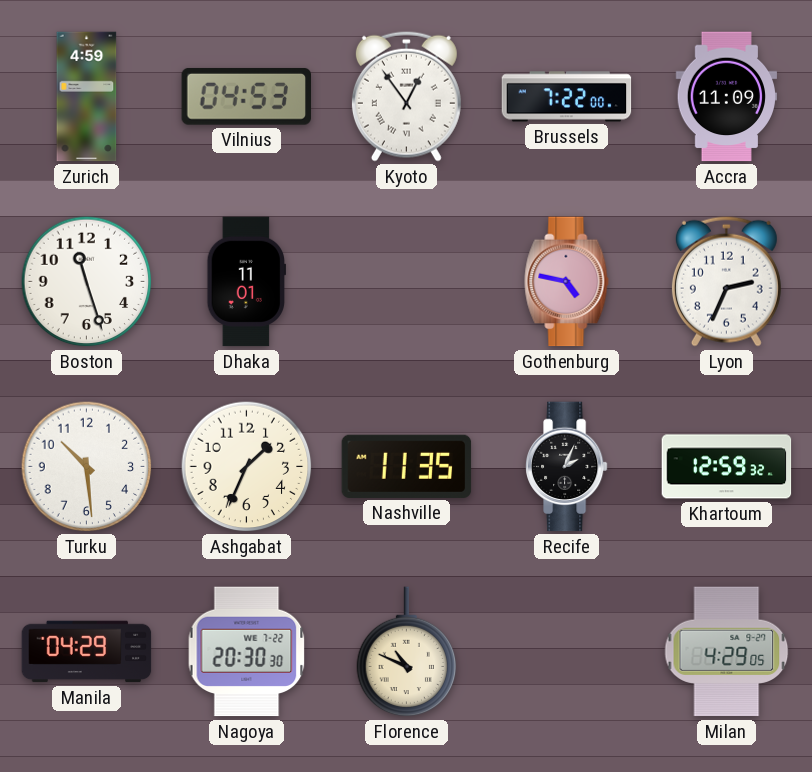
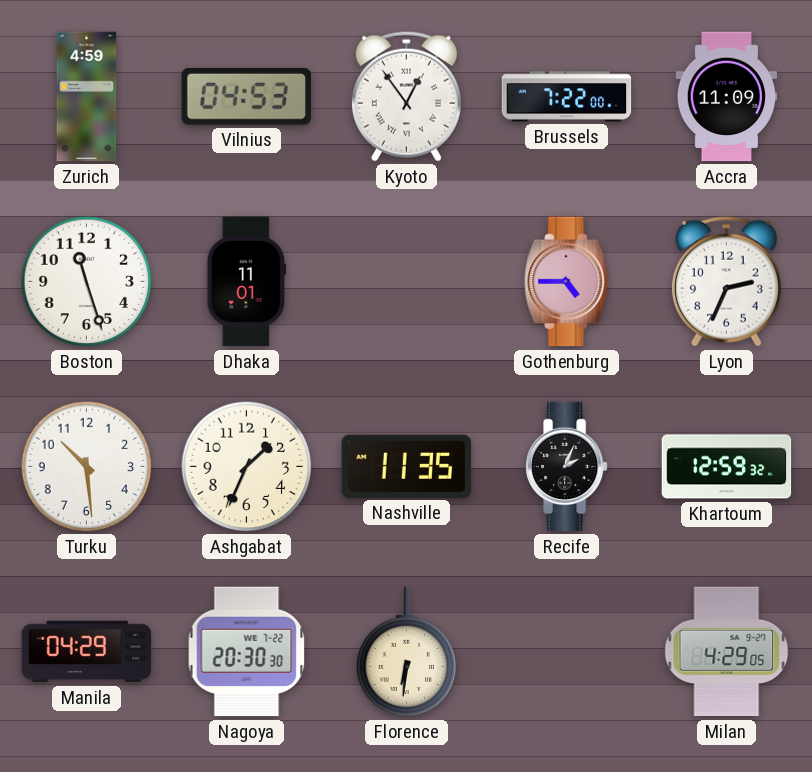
Gothenburg: 4:47 -> 4:45 (567, 282)
Florence: 10:49 -> 6:31 (407, 652)
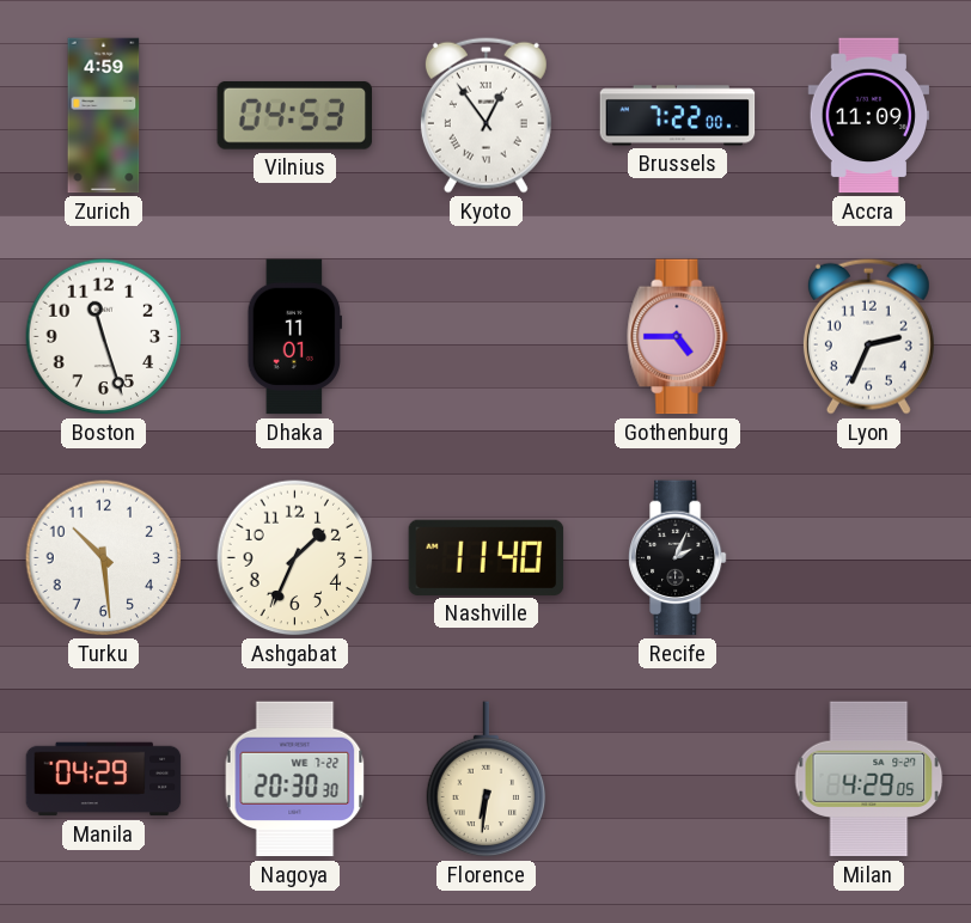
Nashville: 11:35 -> 11:40 (487, 557)
Khartoum: 12:59 -> none (727, 467)
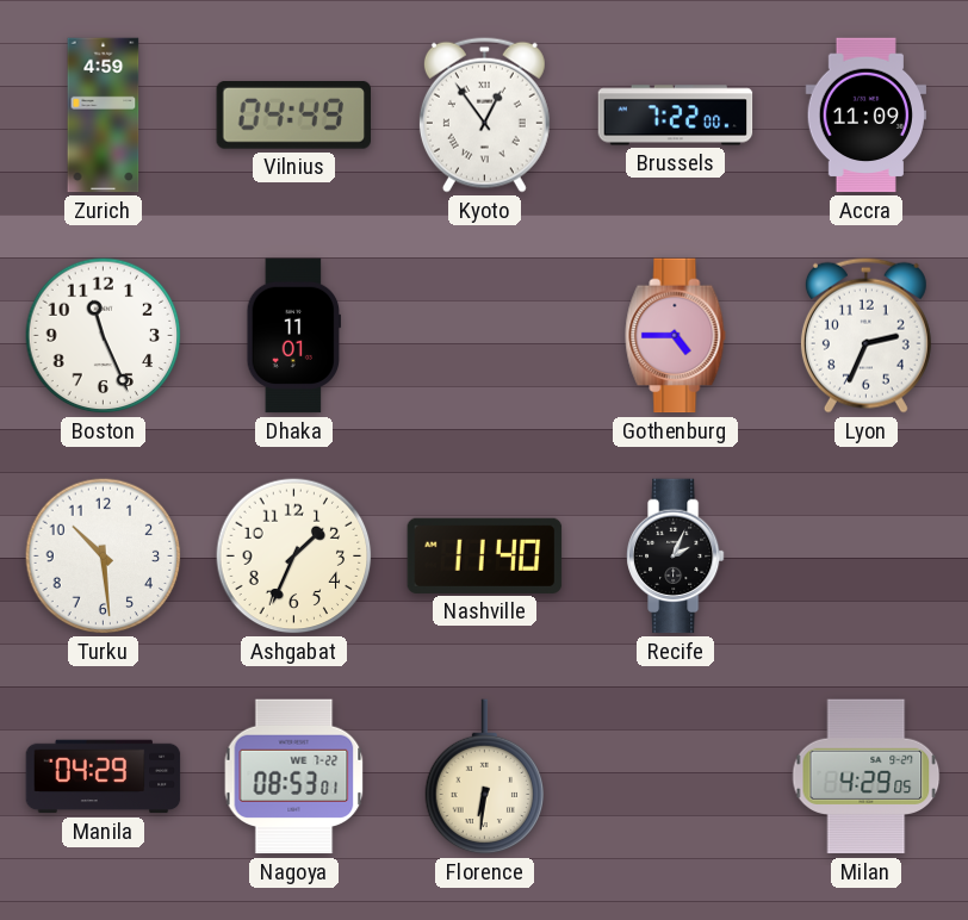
Vilnius: 04:53 -> 04:49 (293, 114)
Boston: 11:27 -> 11:26 (104, 336)
Nagoya: 20:30 -> 08:53 (294, 777)
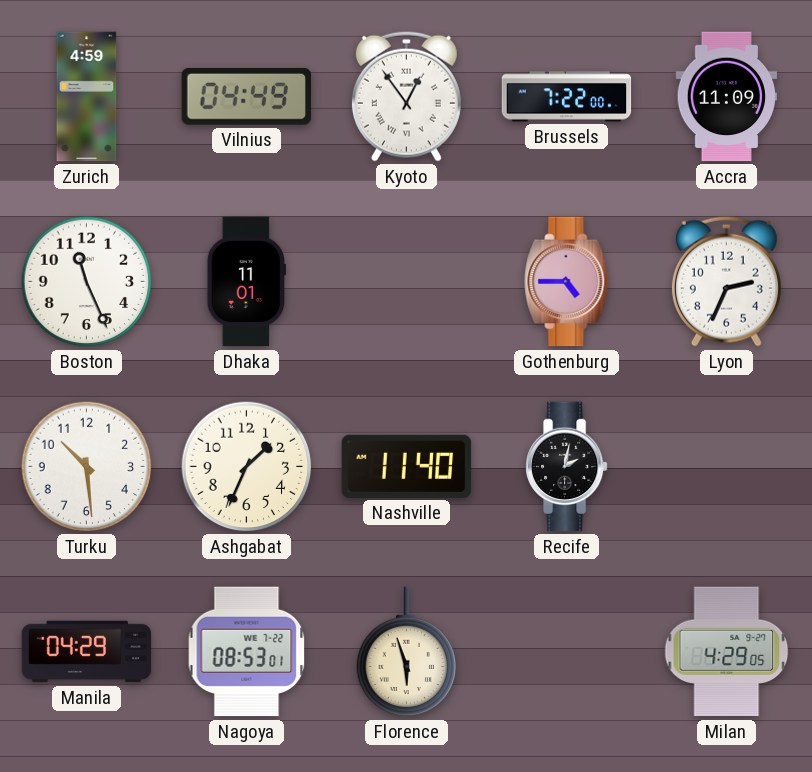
Recife: 2:04 -> 2:02 (566, 467)
Florence: 6:31 -> 5:57 (407, 652)
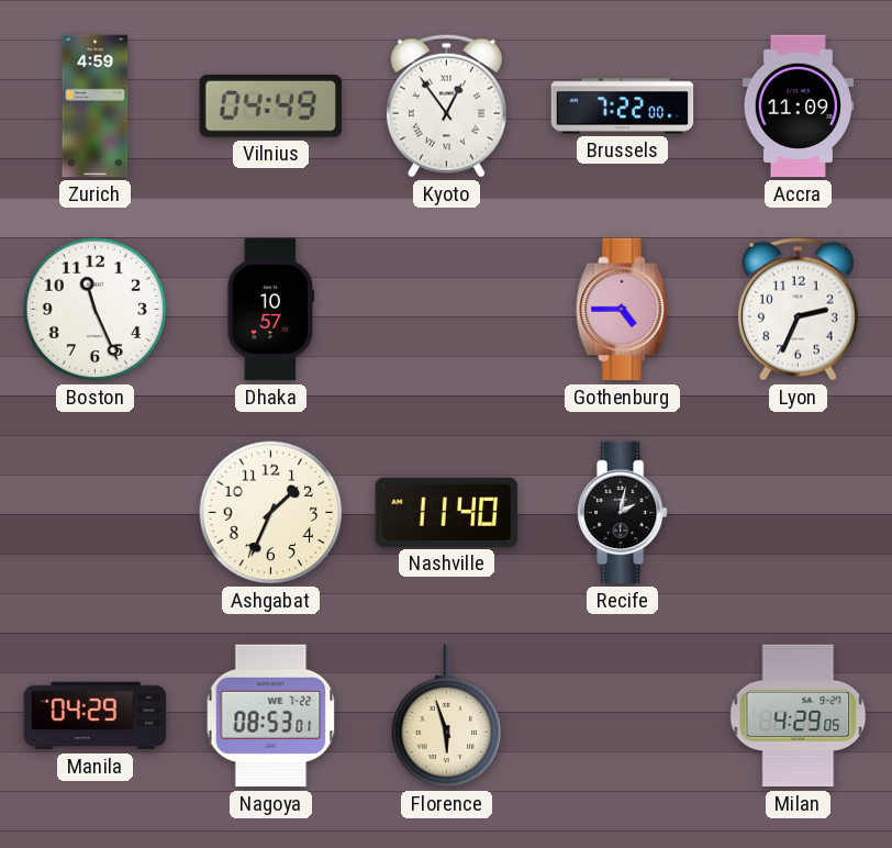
Dhaka: 11:01 -> 10:57 (270, 310)
Turku: 10:29 -> none (87, 467)
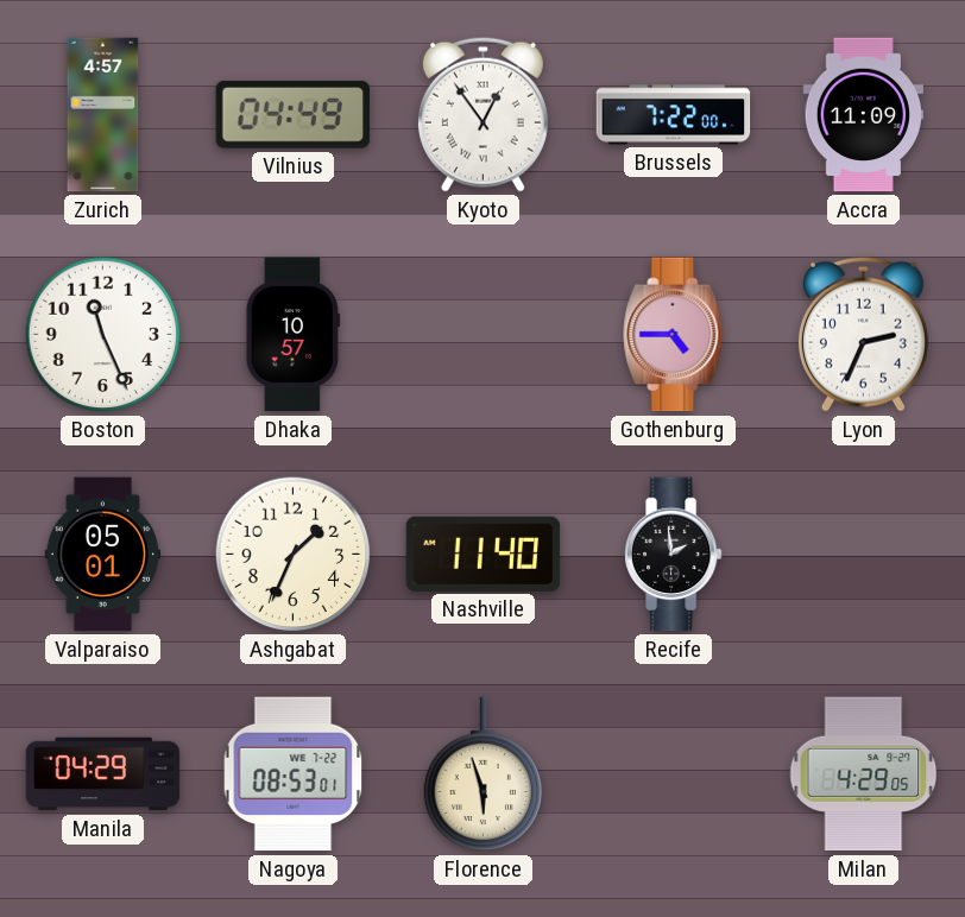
Zurich: 4:59 -> 4:57 (103, 115)
Valparaiso: none -> 05:01 (103, 555)
Recife: 2:02 -> 1:59 (673, 555)
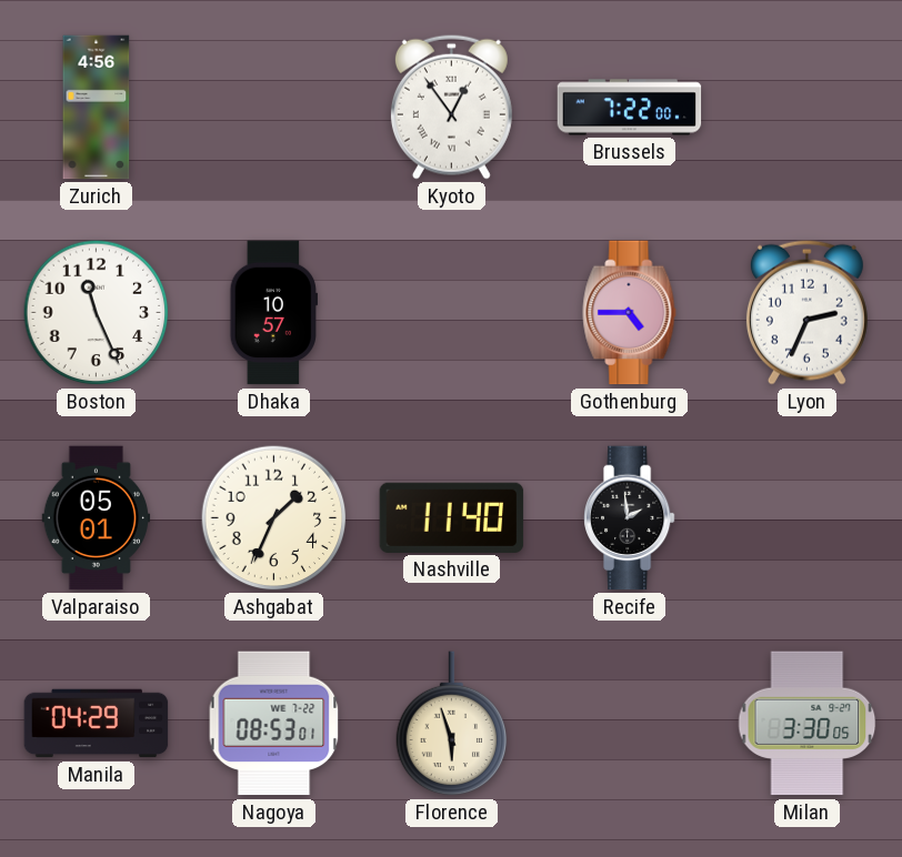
Zurich: 4:57 -> 4:56 (97, 108)
Vilnius: 04:49 -> none (292, 114)
Accra: 11:09 -> none (863, 115)
Milan: 4:29 -> 3:30 (808, 724)
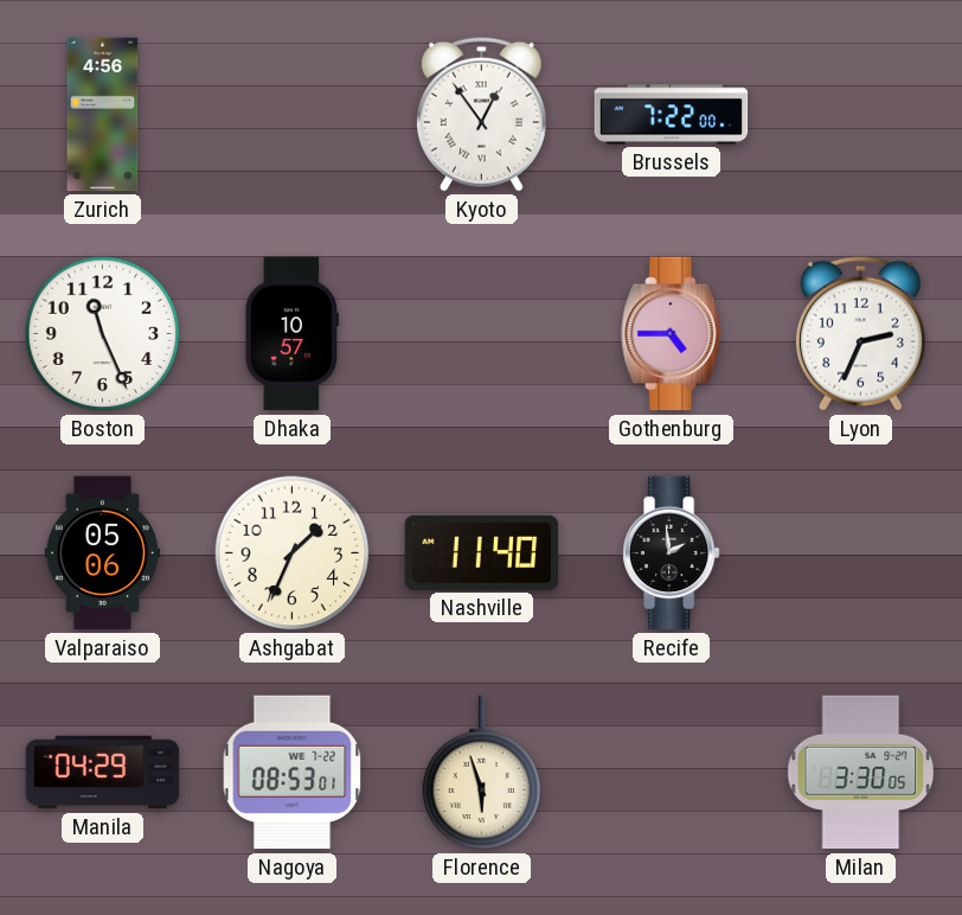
Valparaiso: 05:01 -> 05:06 (103, 554)
